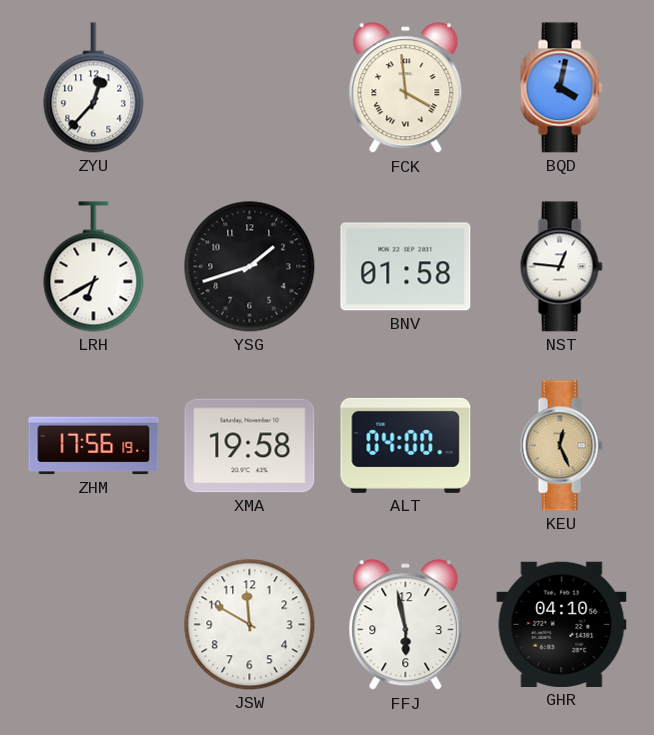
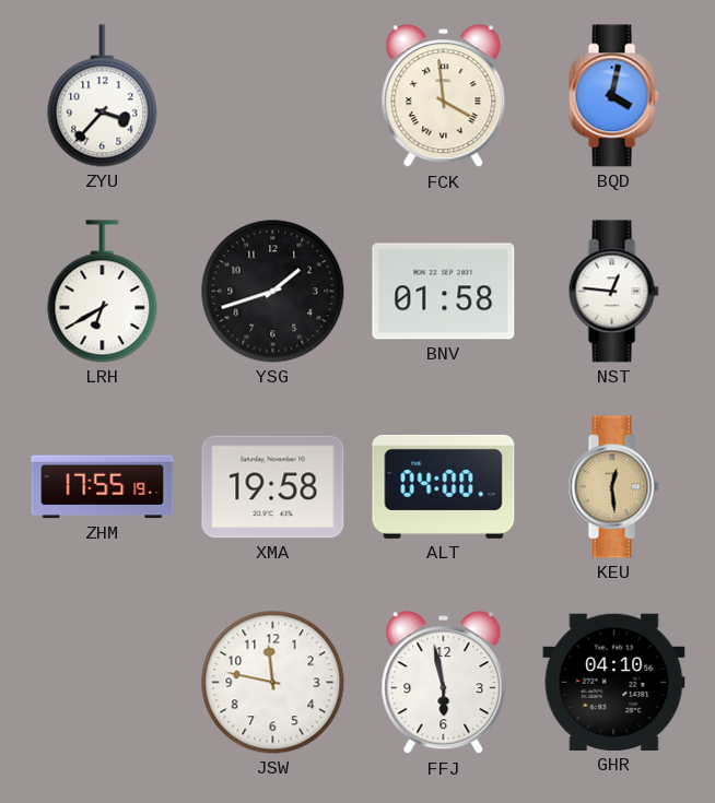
ZYU: 12:37 -> 3:37 (103, 96)
ZHM: 17:56 -> 17:55 (103, 487)
KEU: 12:26 -> 12:29 (613, 487)
JSW: 11:50 -> 11:47 (273, 683)
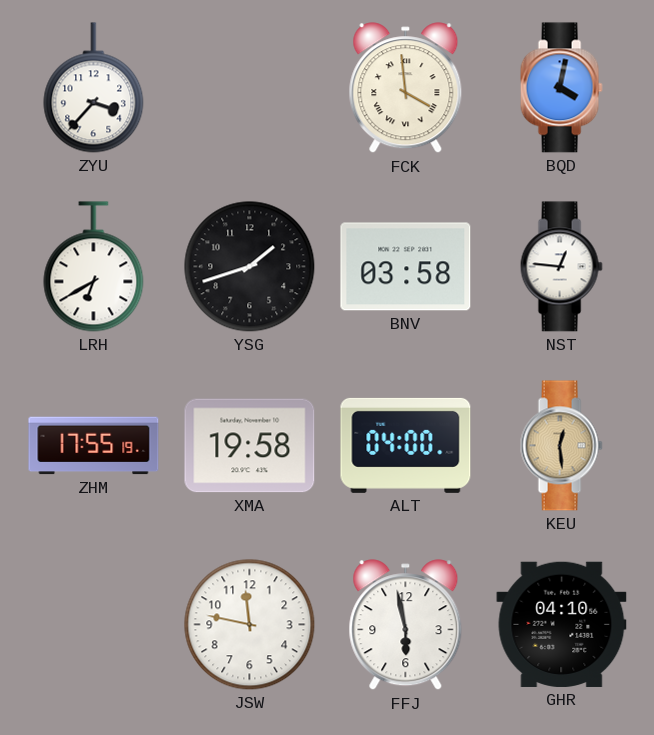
BNV: 01:58 -> 03:58 (406, 267)
